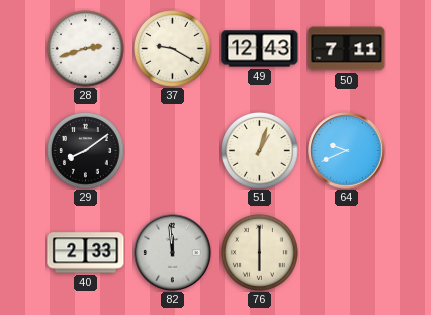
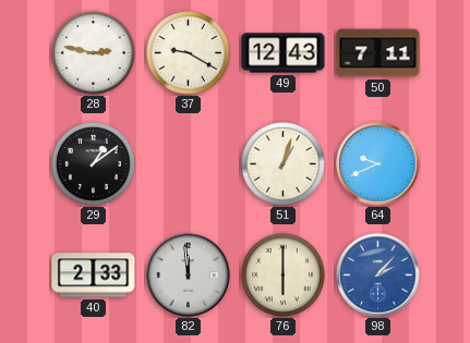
28: 2:42 -> 2:47 (94, 53)
29: 8:09 -> 1:09 (94, 164)
98: none -> 2:07 (378, 275)
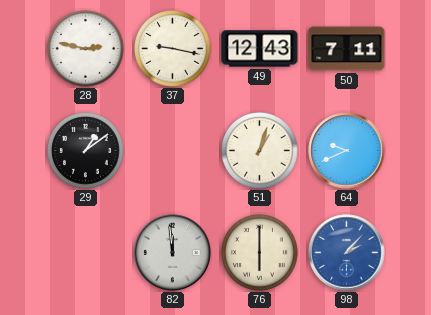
37: 9:20 -> 9:17 (173, 49)
40: 2:33 -> none (94, 275)
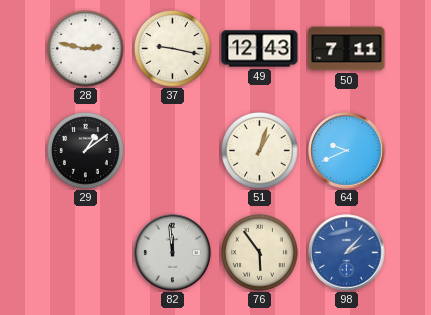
76: 6:00 -> 5:54 (260, 253)
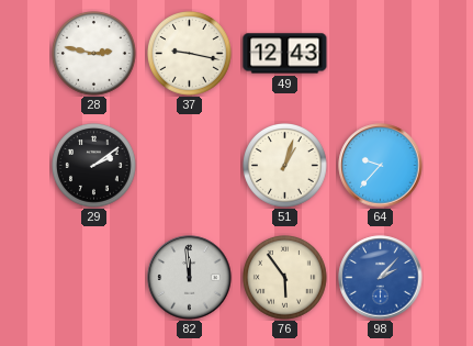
50: 7:11 -> none (347, 49)
29: 1:09 -> 2:09 (94, 166)
64: 9:41 -> 9:37 (381, 166)
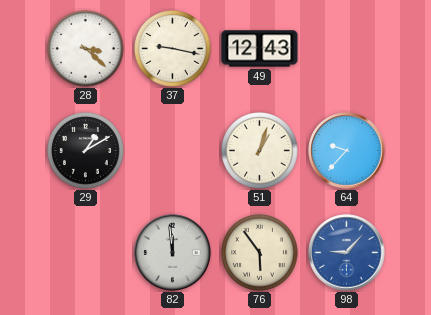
28: 2:47 -> 3:22 (86, 49)
29: 2:09 -> 1:10 (86, 151)
98: 2:07 -> 9:07 (347, 253)
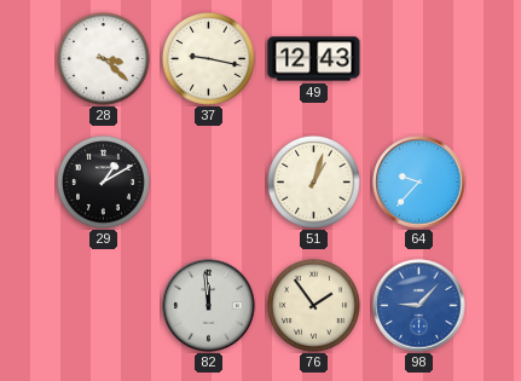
76: 5:54 -> 1:54 (314, 306)
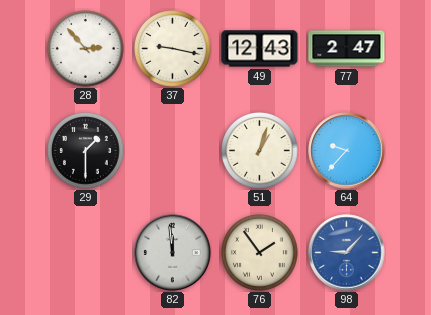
28: 3:22 -> 2:53 (86, 49)
77: none -> 2:47 (347, 49)
29: 1:10 -> 1:30 (86, 151)
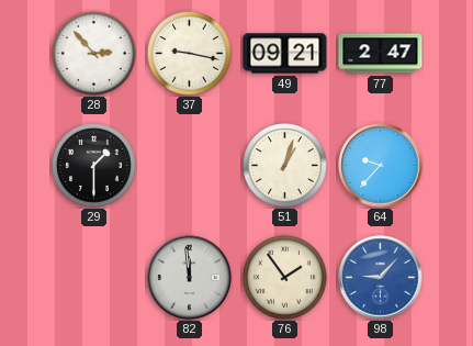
49: 12:43 -> 09:21 (285, 54)
